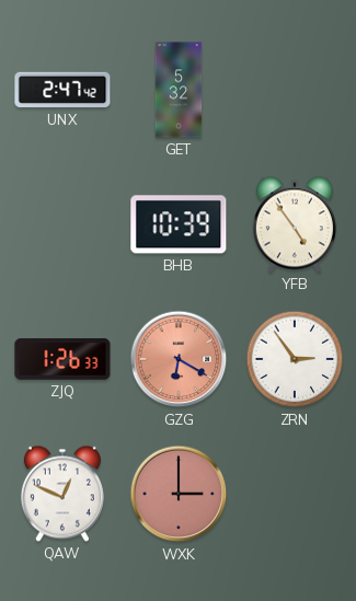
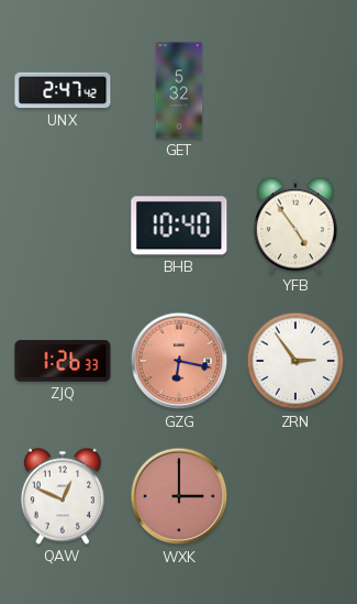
BHB: 10:39 -> 10:40 (179, 226)
GZG: 6:20 -> 6:17 (179, 361)
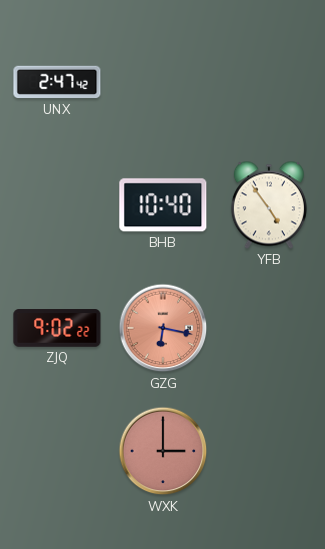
GET: 5:32 -> none (179, 90)
ZJQ: 1:26 -> 9:02 (57, 328)
ZRN: 2:54 -> none (295, 361)
QAW: 12:49 -> none (63, 496)
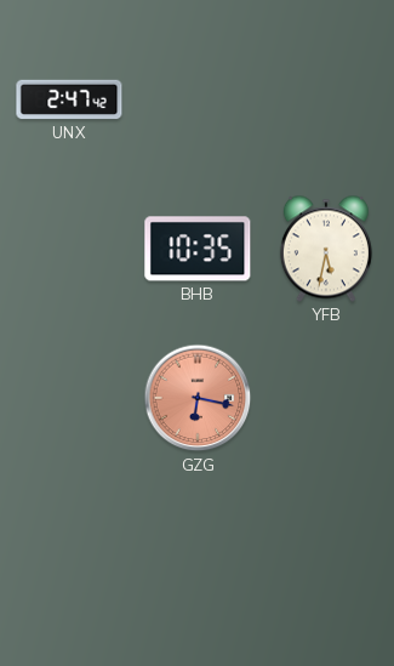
BHB: 10:40 -> 10:35 (198, 249)
YFB: 4:54 -> 5:32 (326, 249)
ZJQ: 9:02 -> none (57, 328)
WXK: 3:00 -> none (163, 451)
